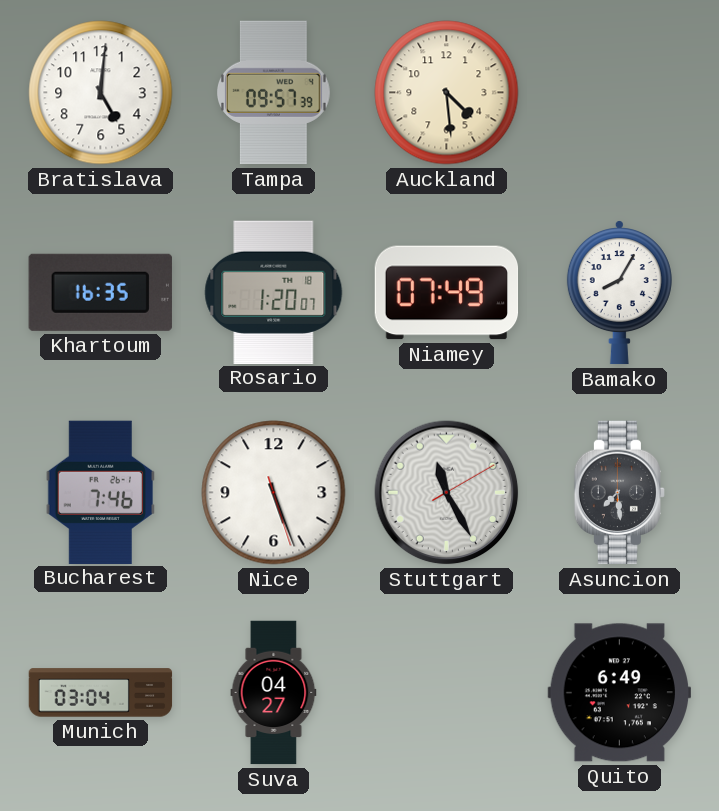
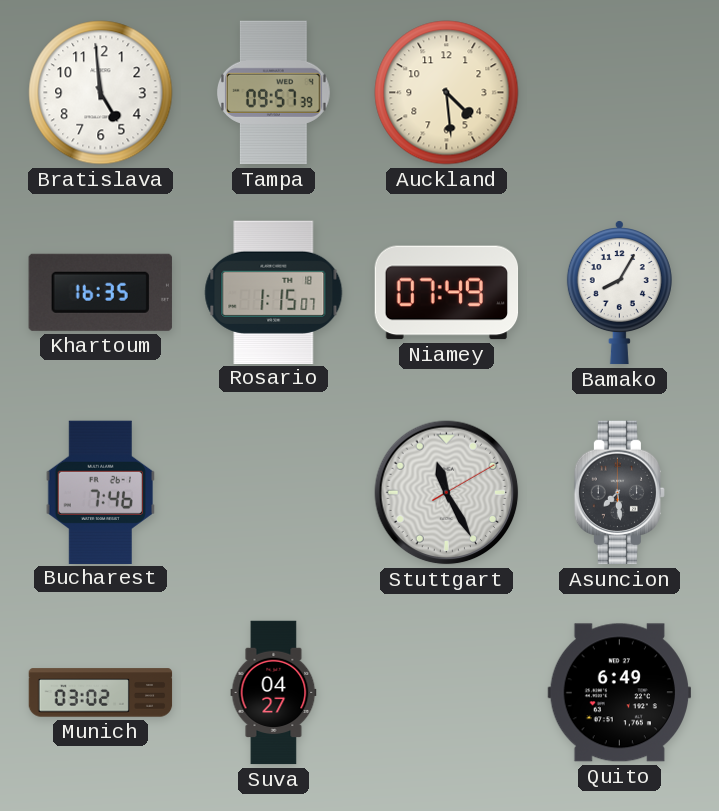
Bratislava: 5:01 -> 4:59 (101, 93)
Rosario: 1:20 -> 1:15 (274, 292)
Nice: 5:26 -> none (274, 493)
Munich: 03:04 -> 03:02 (101, 693)
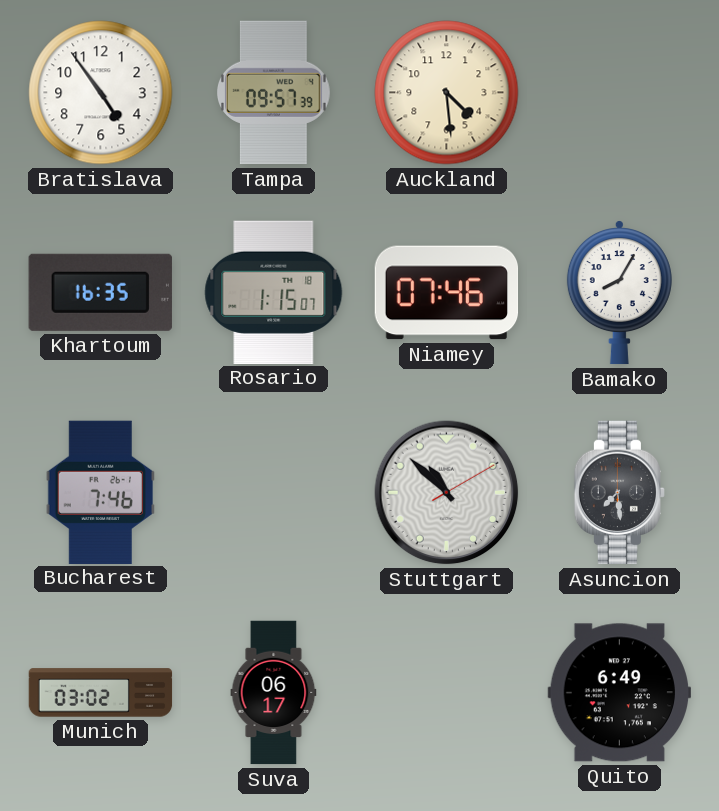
Bratislava: 4:59 -> 4:54 (101, 93)
Niamey: 07:49 -> 07:46 (447, 293)
Stuttgart: 11:25 -> 10:52 (447, 493)
Suva: 04:27 -> 06:17 (274, 693)
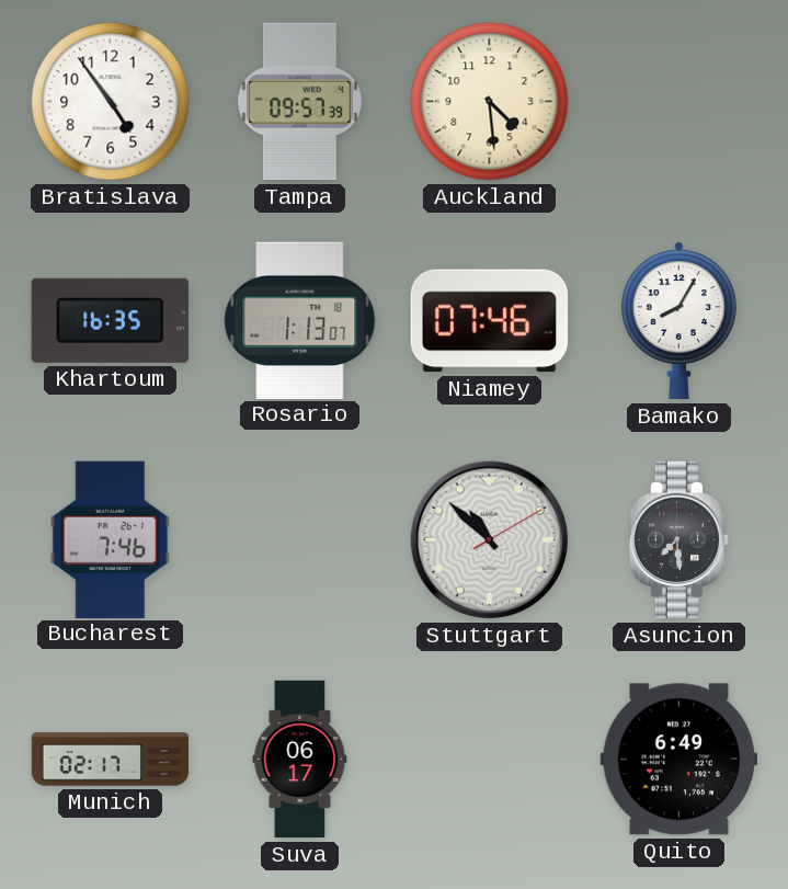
Rosario: 1:15 -> 1:13 (300, 320)
Munich: 03:02 -> 02:17 (111, 760)
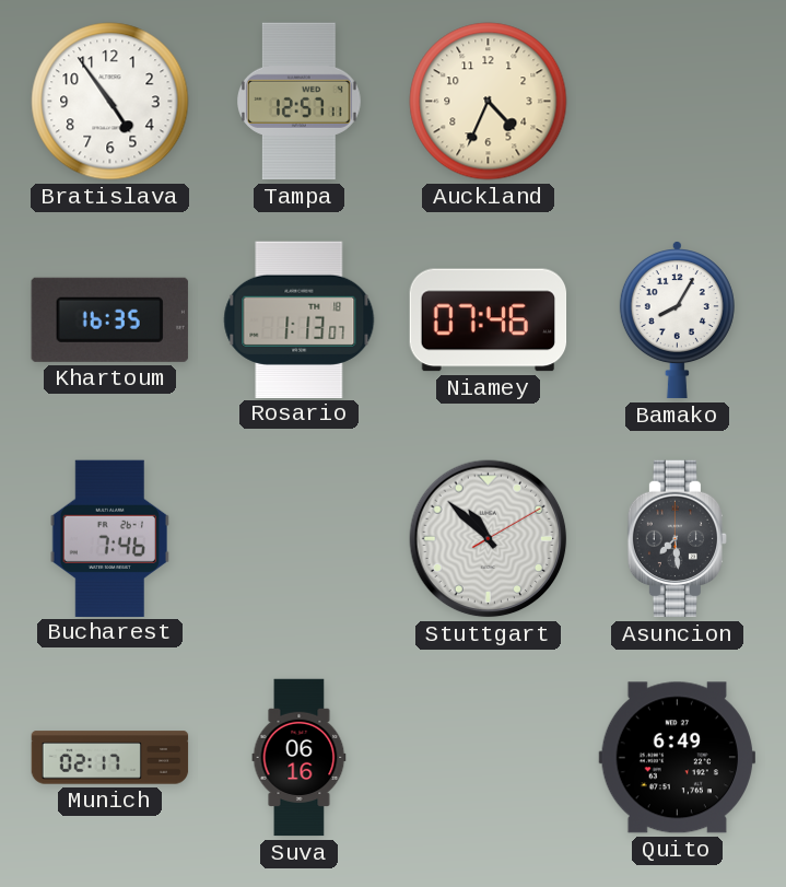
Tampa: 09:57 -> 12:57 (300, 102)
Auckland: 4:29 -> 4:34 (489, 102)
Suva: 06:17 -> 06:16 (300, 758)
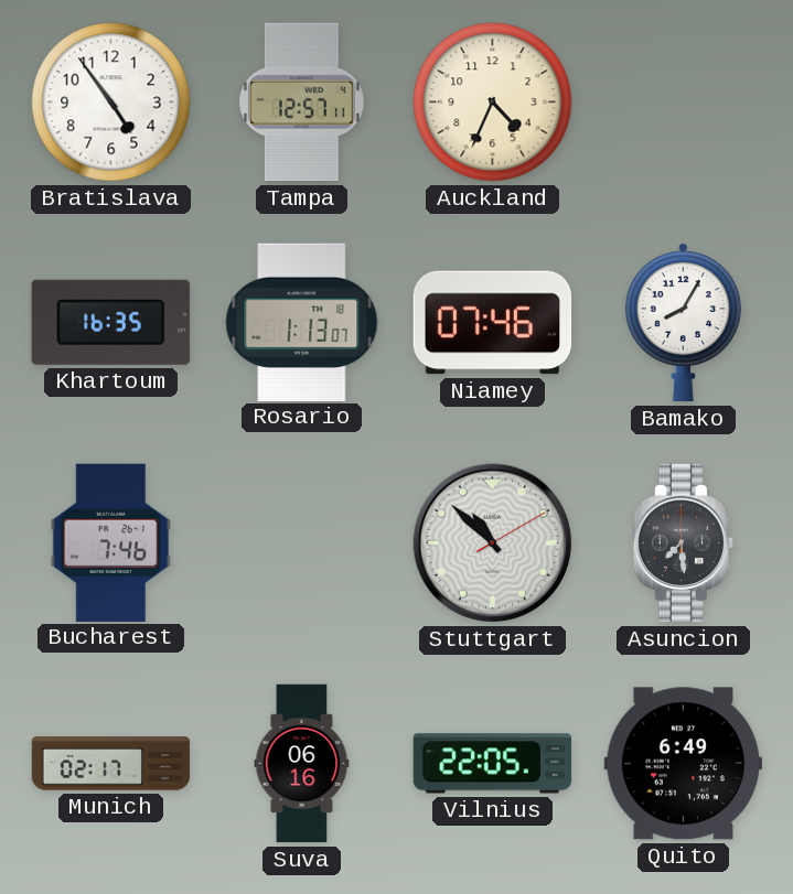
Vilnius: none -> 22:05 (492, 764)
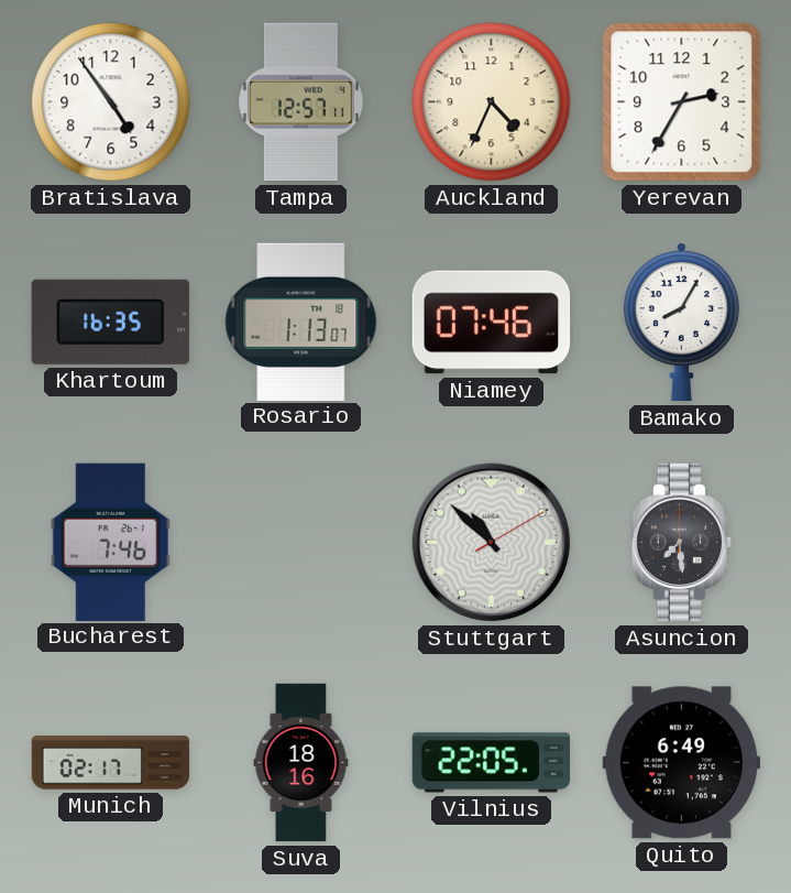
Yerevan: none -> 2:35 (682, 102)
Suva: 06:16 -> 18:16 (301, 763)
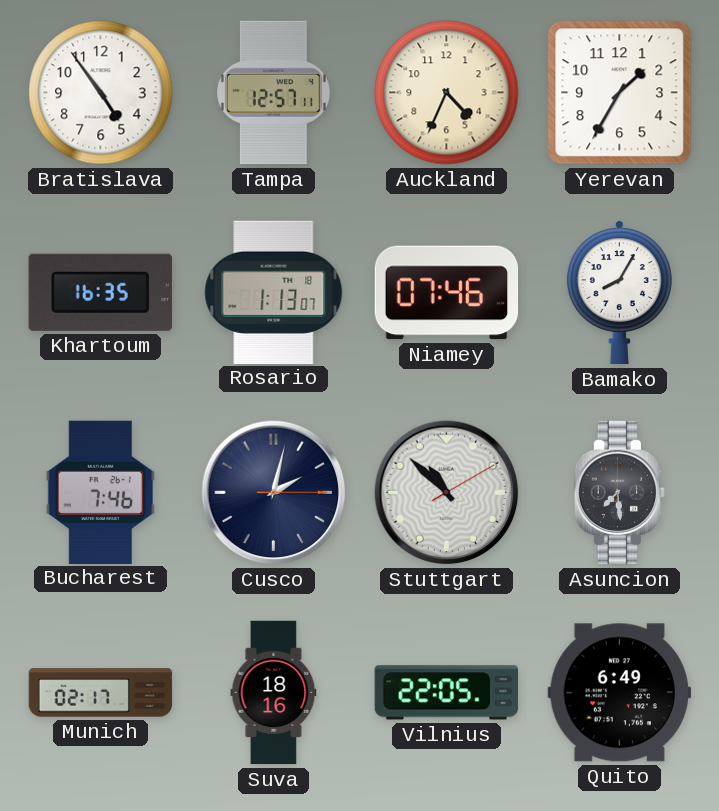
Yerevan: 2:35 -> 1:35 (620, 93)
Cusco: none -> 2:02 (274, 493)
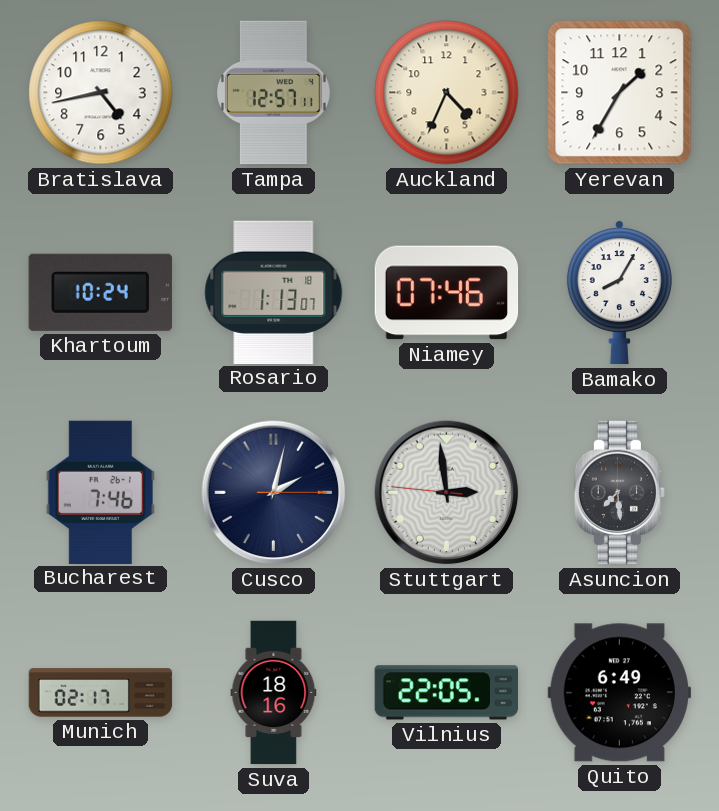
Bratislava: 4:54 -> 4:43 (101, 93)
Khartoum: 16:35 -> 10:24 (100, 292)
Stuttgart: 10:52 -> 2:58 (447, 493)
